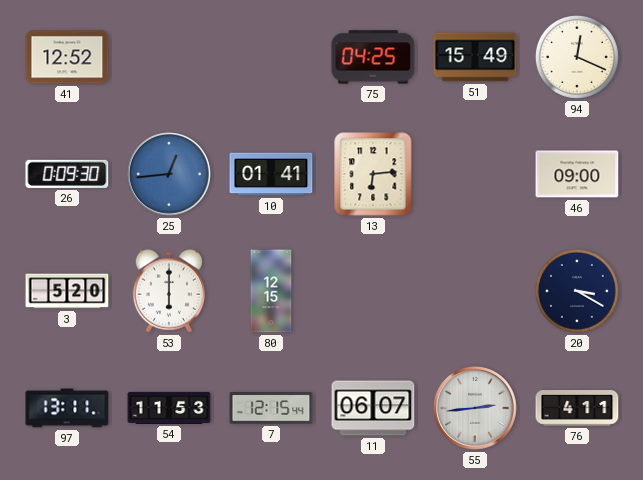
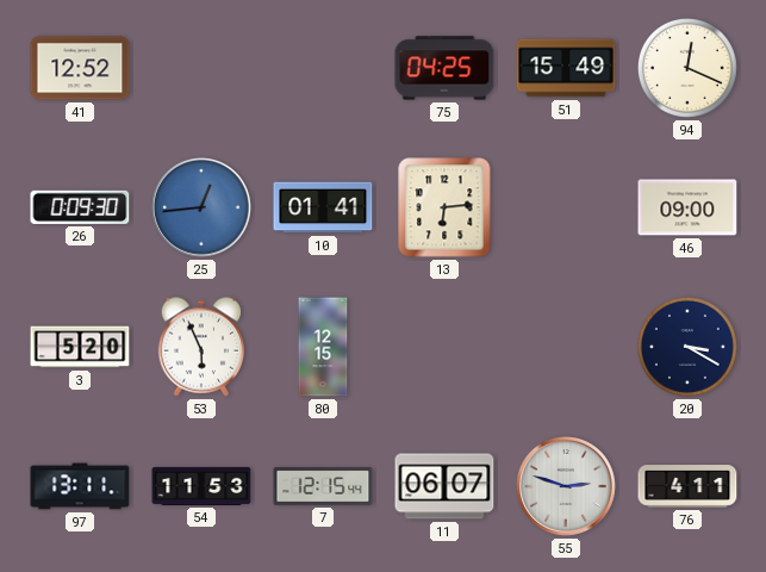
53: 6:00 -> 5:56 (201, 347)
55: 2:44 -> 2:48 (566, 486)
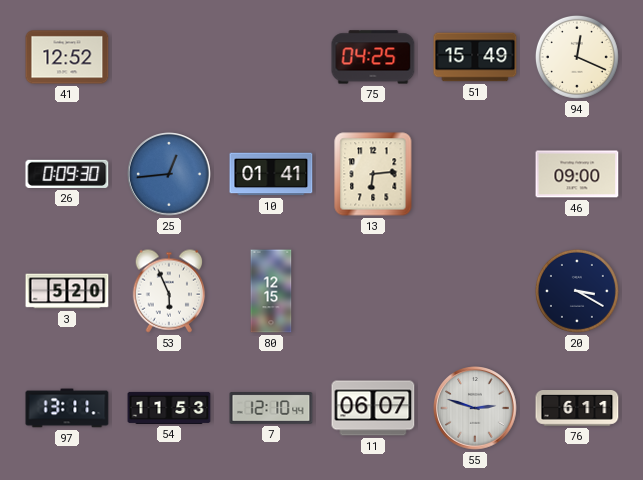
7: 12:15 -> 12:10 (271, 408)
76: 4:11 -> 6:11 (577, 409)
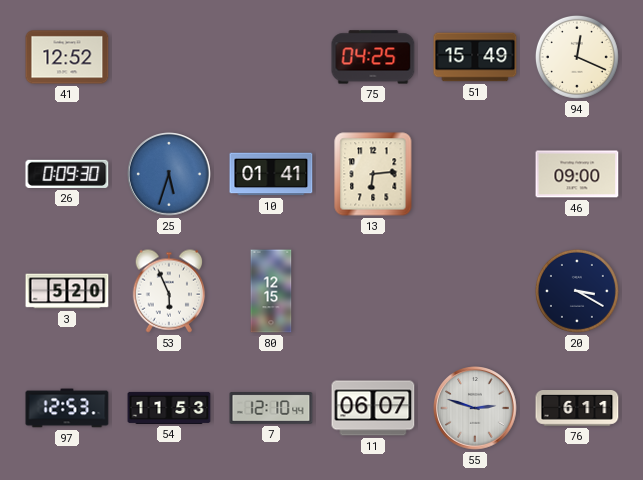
25: 12:44 -> 5:33 (169, 174)
97: 13:11 -> 12:53 (67, 408)
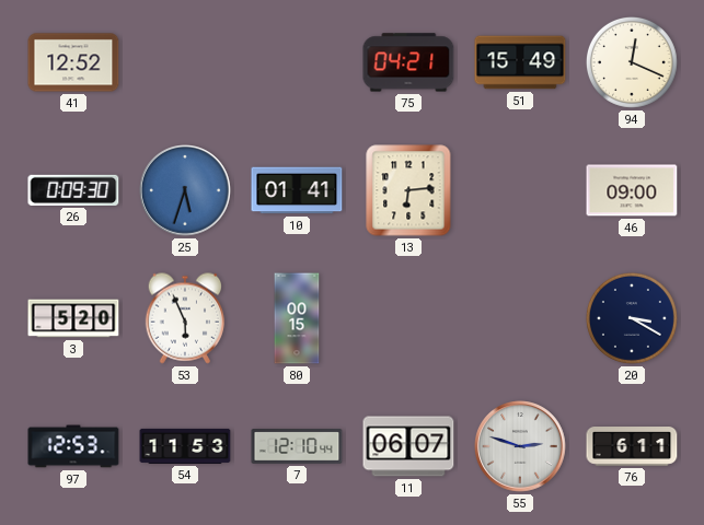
75: 04:25 -> 04:21 (408, 62)
80: 12:15 -> 00:15 (297, 318)
